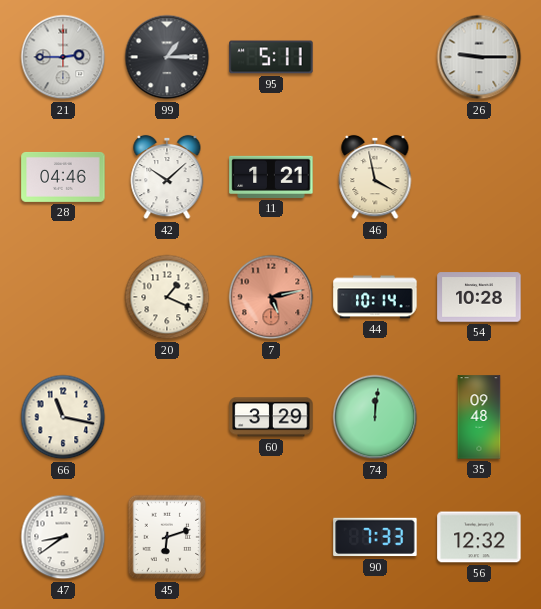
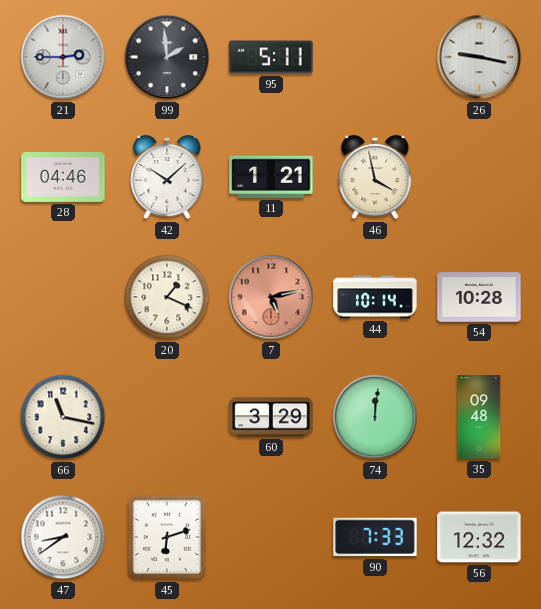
99: 1:15 -> 1:59 (167, 57)
26: 9:15 -> 9:17 (479, 57)
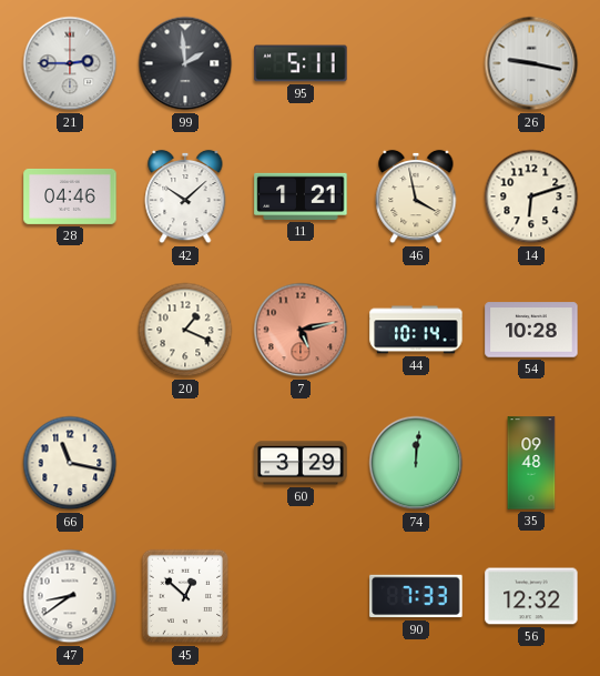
14: none -> 6:12 (531, 196)
45: 6:12 -> 12:52 (185, 596)
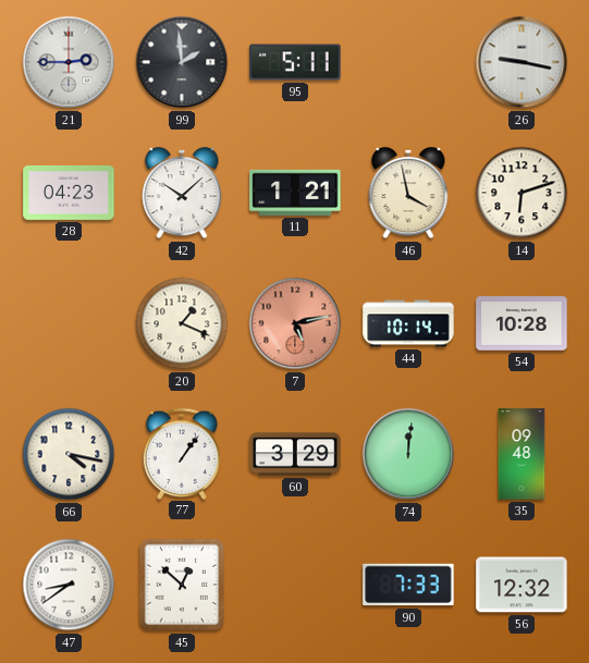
28: 04:46 -> 04:23 (69, 193)
66: 11:17 -> 4:17 (69, 454)
77: none -> 1:06 (182, 453)
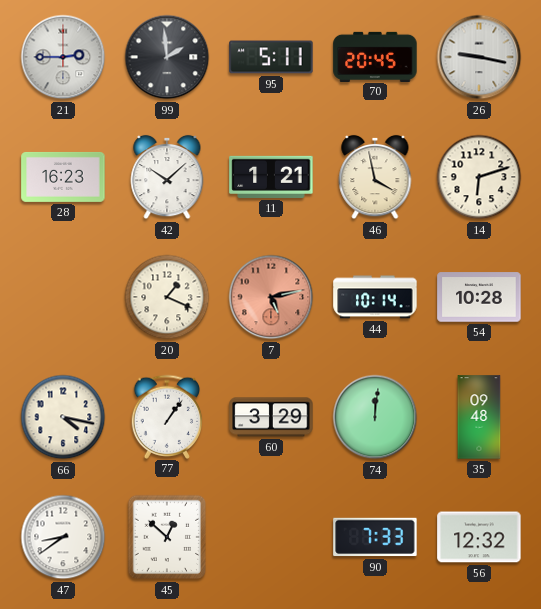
70: none -> 20:45 (375, 56)
28: 04:23 -> 16:23 (63, 177)
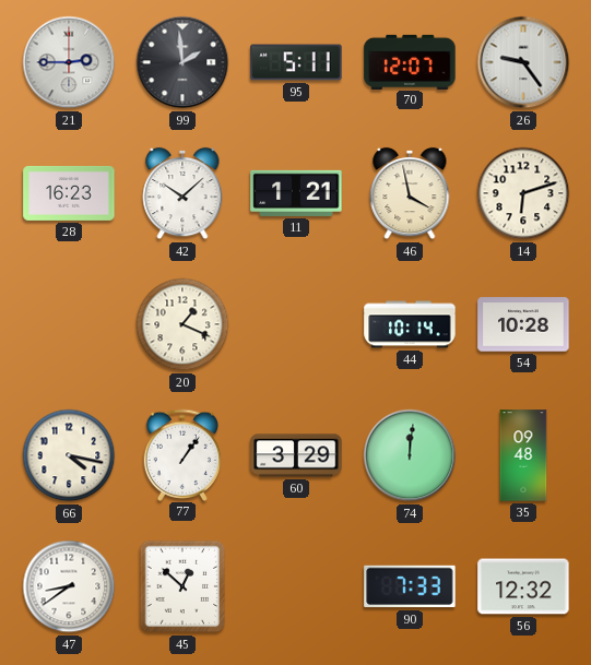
70: 20:45 -> 12:07 (410, 61)
26: 9:17 -> 9:24 (523, 62)
7: 5:13 -> none (271, 297)
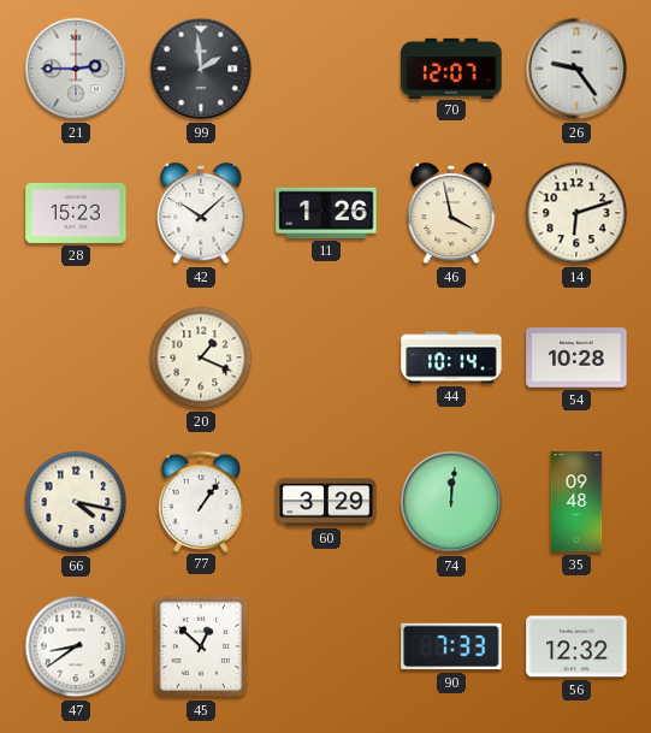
95: 5:11 -> none (296, 62)
28: 16:23 -> 15:23 (76, 213)
11: 1:21 -> 1:26 (326, 213)
